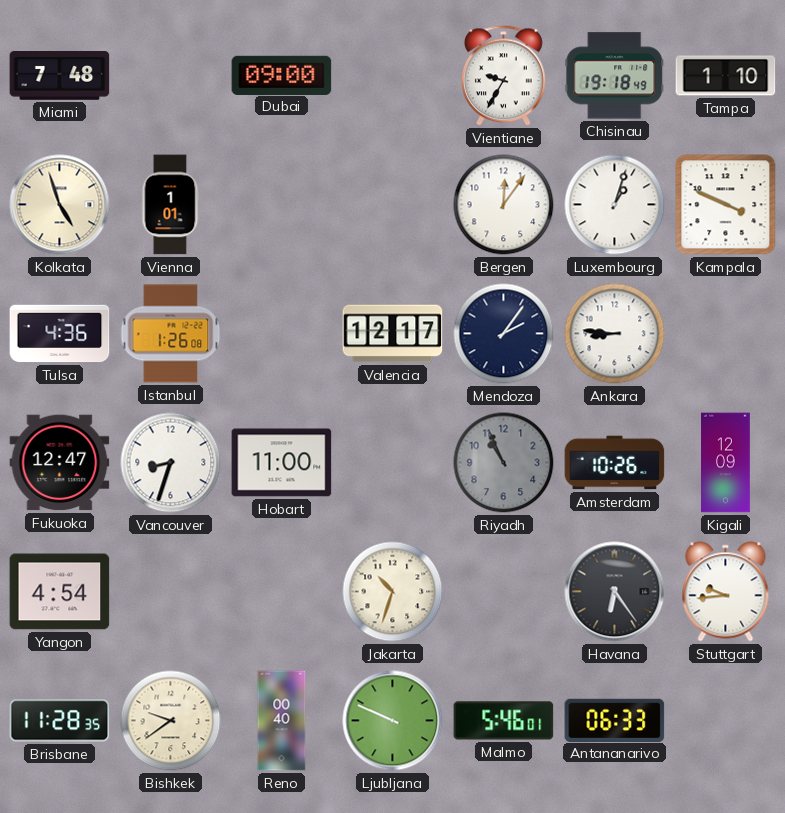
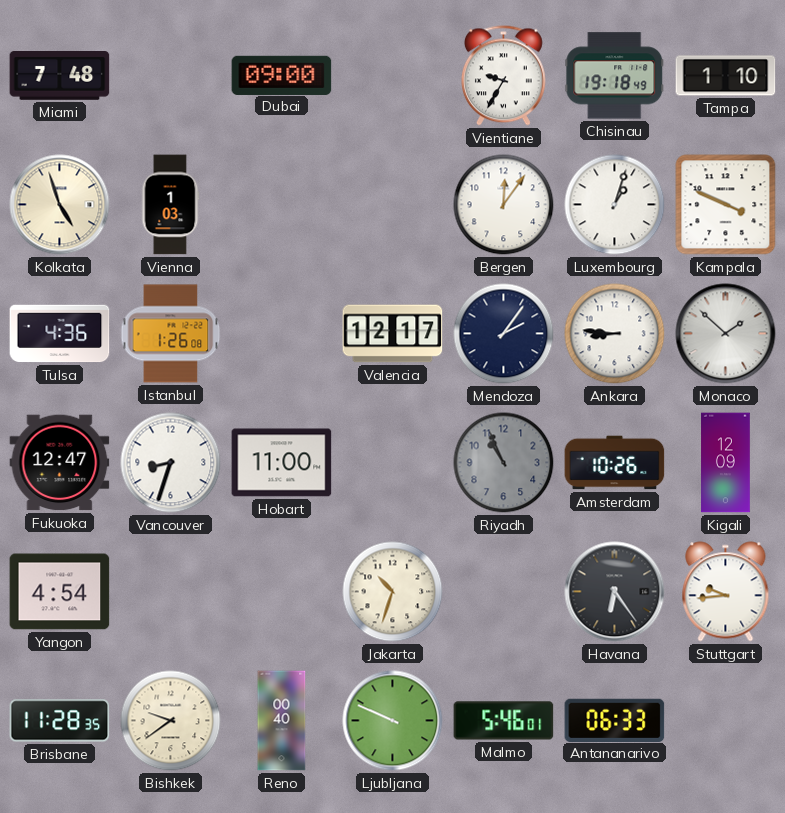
Vienna: 1:01 -> 1:03 (170, 205)
Monaco: none -> 1:52 (726, 334)
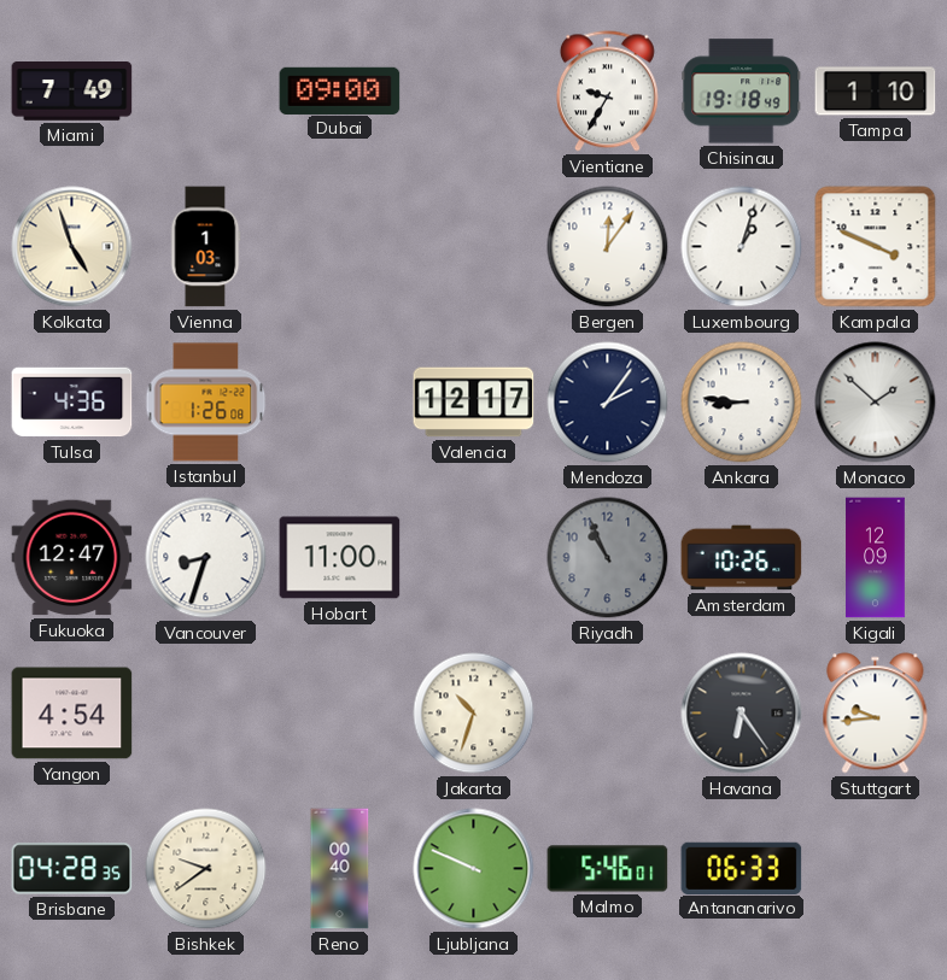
Miami: 7:48 -> 7:49 (72, 92)
Brisbane: 11:28 -> 04:28 (72, 869)
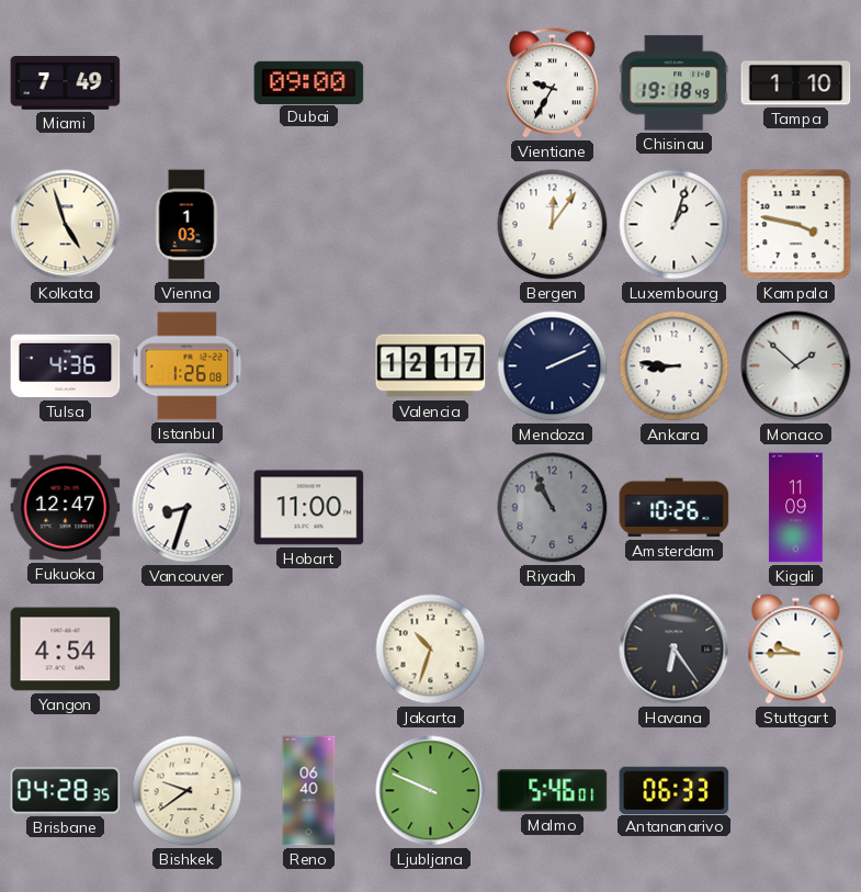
Kampala: 3:49 -> 3:47 (796, 225)
Mendoza: 2:06 -> 2:11 (553, 366)
Kigali: 12:09 -> 11:09 (796, 508)
Stuttgart: 9:44 -> 9:45 (796, 650)
Reno: 00:40 -> 06:40 (309, 791)
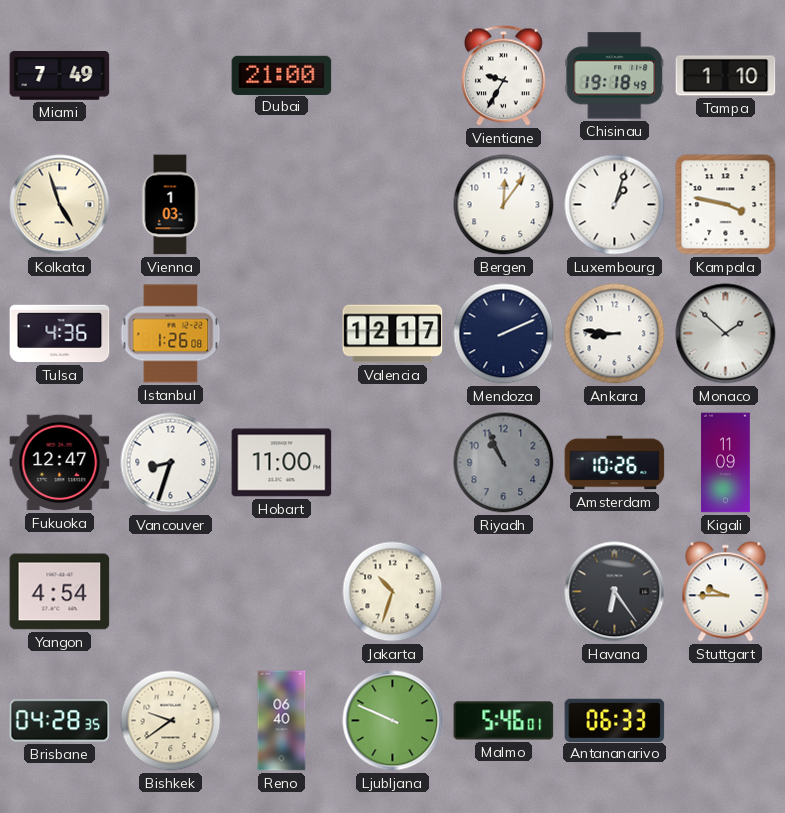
Dubai: 09:00 -> 21:00 (282, 75)
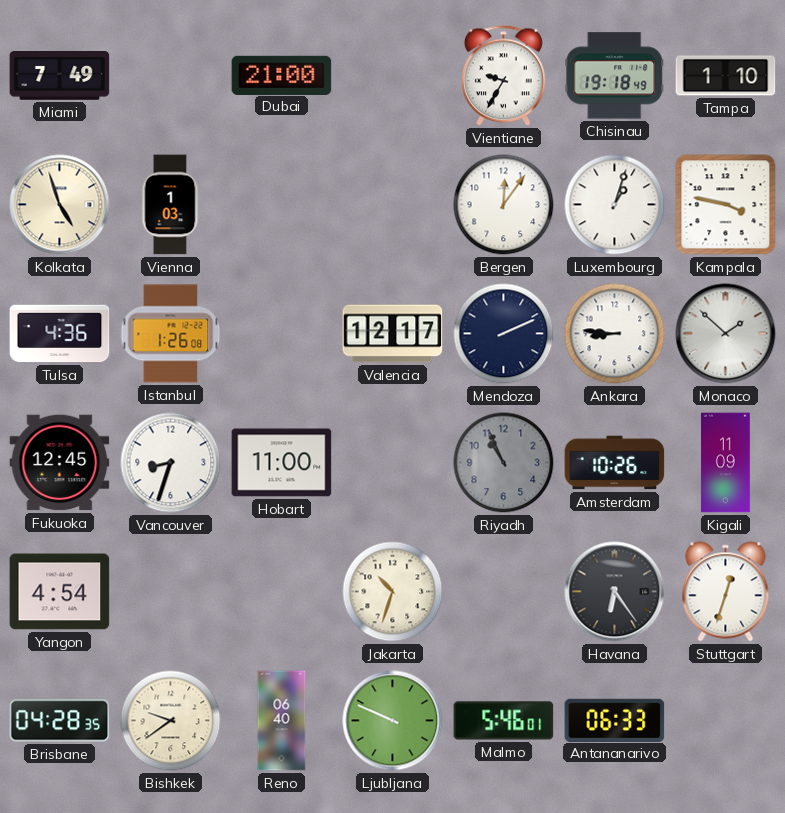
Fukuoka: 12:47 -> 12:45 (60, 463)
Stuttgart: 9:45 -> 12:33 (726, 592)
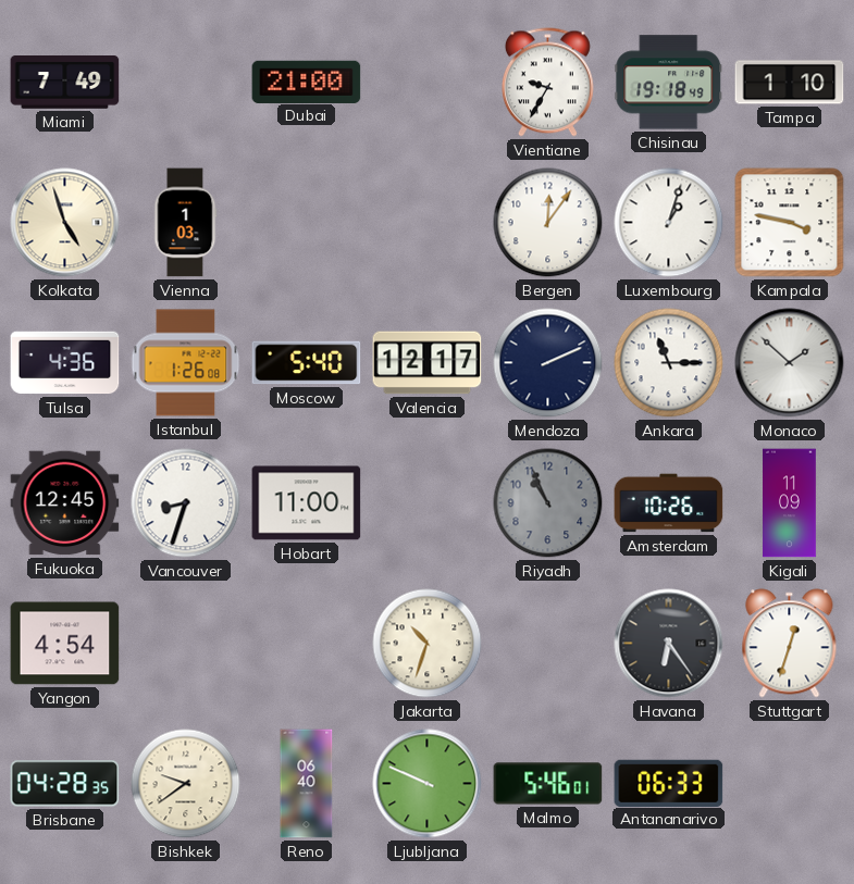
Moscow: none -> 5:40 (307, 363)
Ankara: 8:46 -> 11:15 (669, 363)
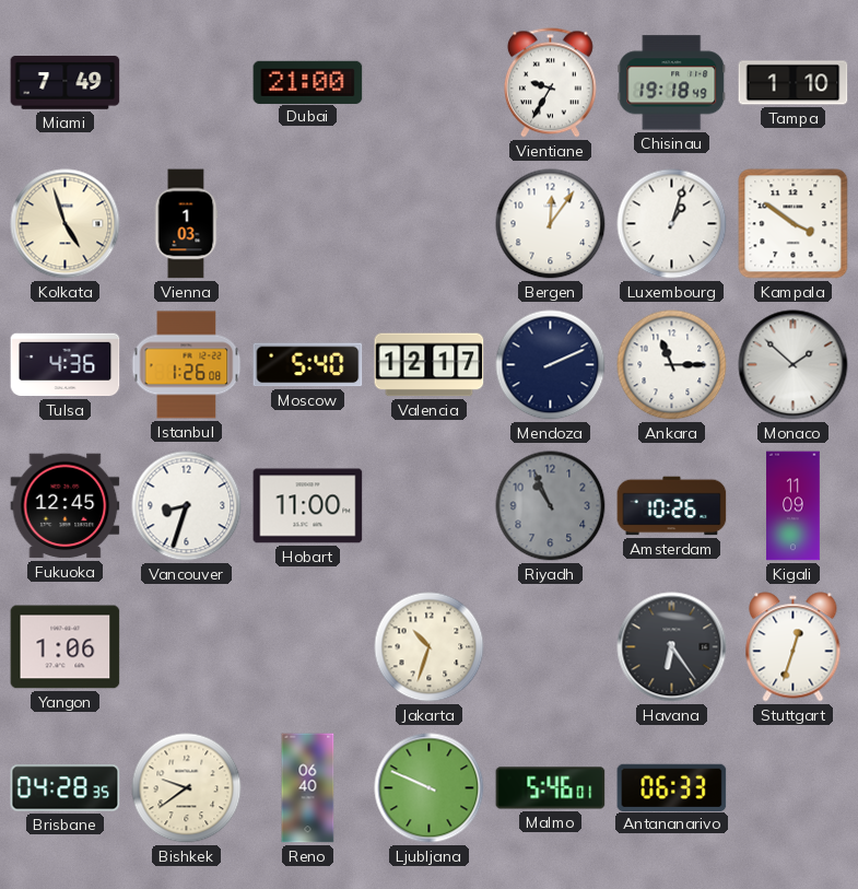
Kampala: 3:47 -> 3:51 (794, 224)
Yangon: 4:54 -> 1:06 (66, 647)
